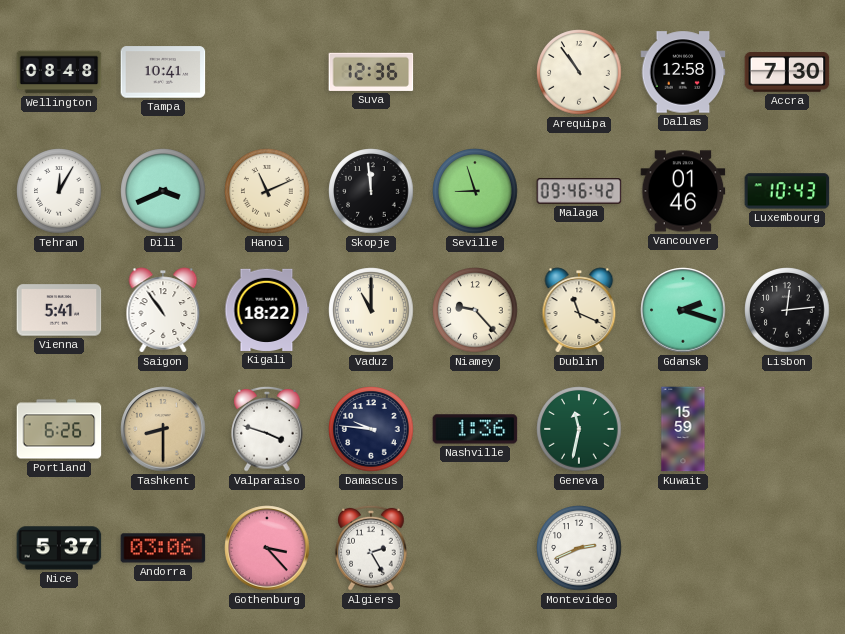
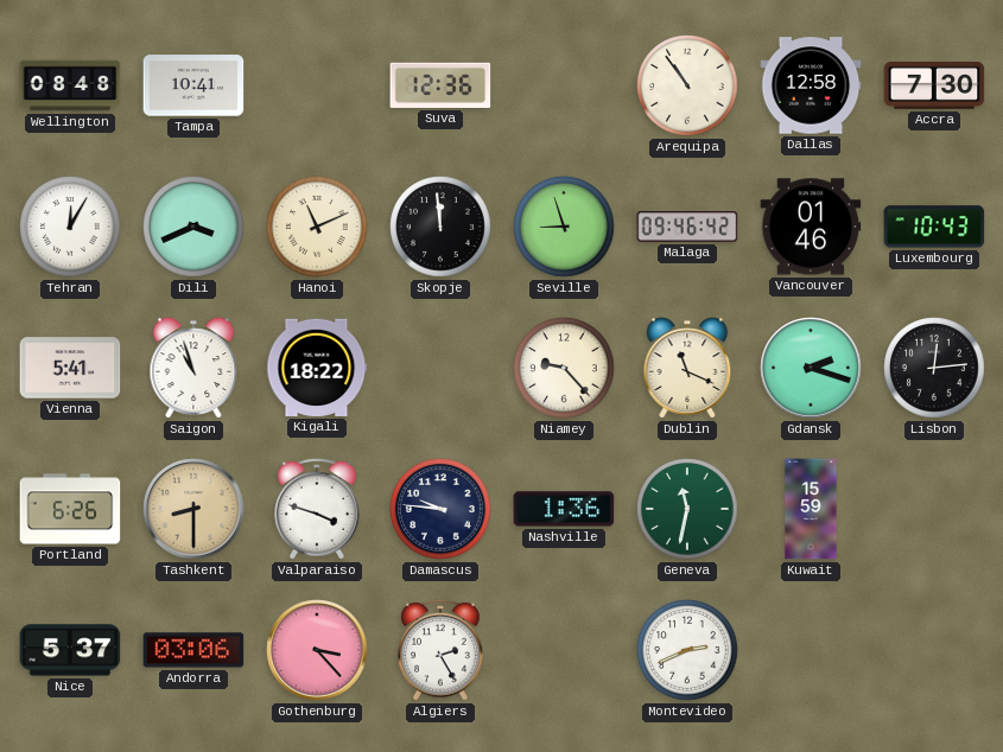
Saigon: 10:54 -> 10:57 (193, 368)
Vaduz: 11:00 -> none (371, 310)
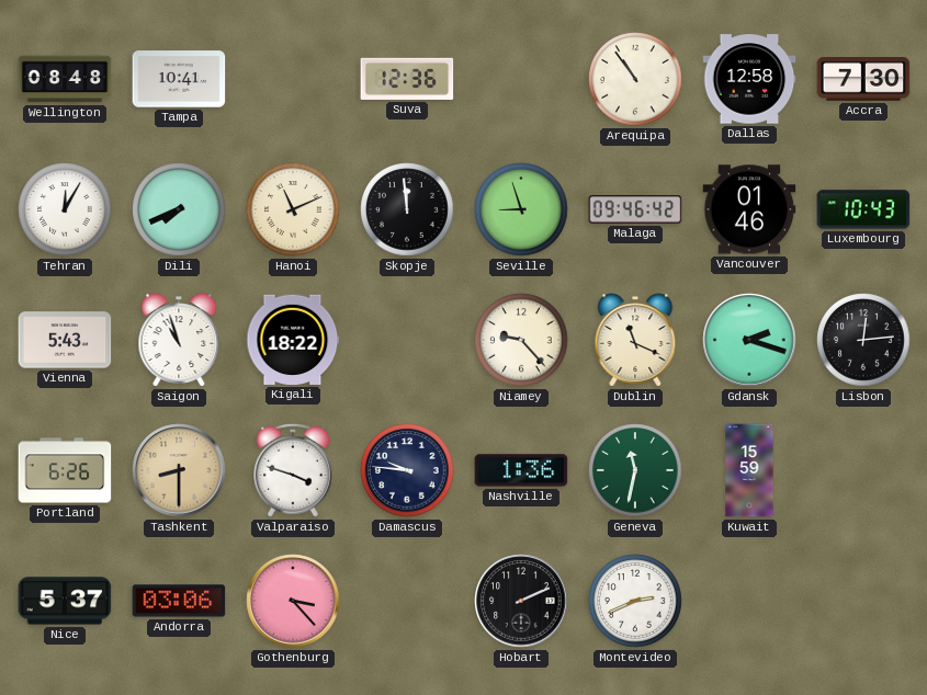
Dili: 3:41 -> 7:41 (179, 209)
Vienna: 5:41 -> 5:43 (65, 340)
Algiers: 2:25 -> none (440, 650)
Hobart: none -> 2:11 (521, 601)
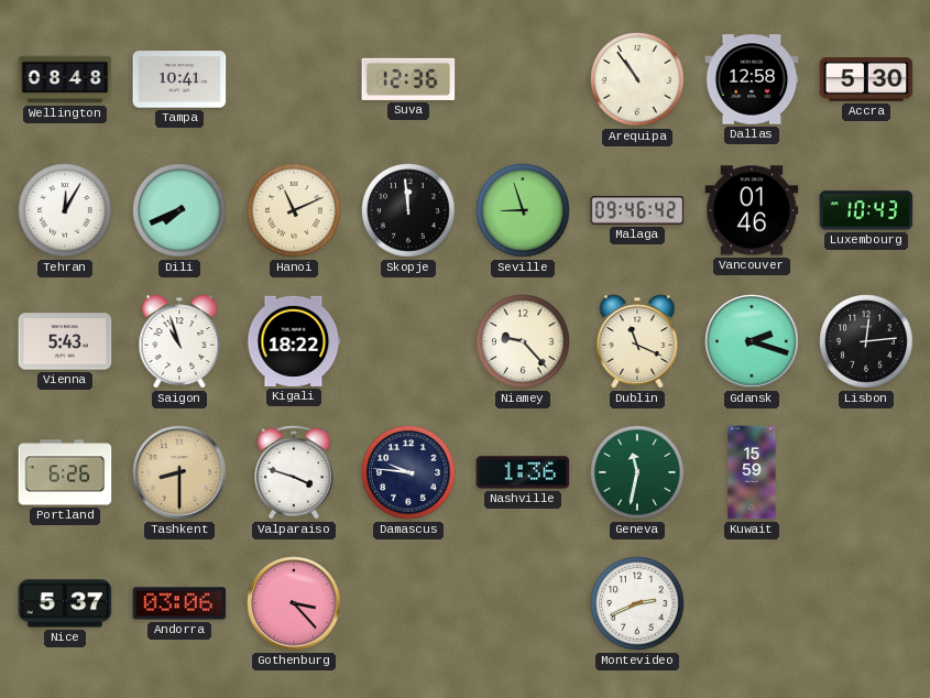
Accra: 7:30 -> 5:30 (866, 80)
Hobart: 2:11 -> none (521, 601)
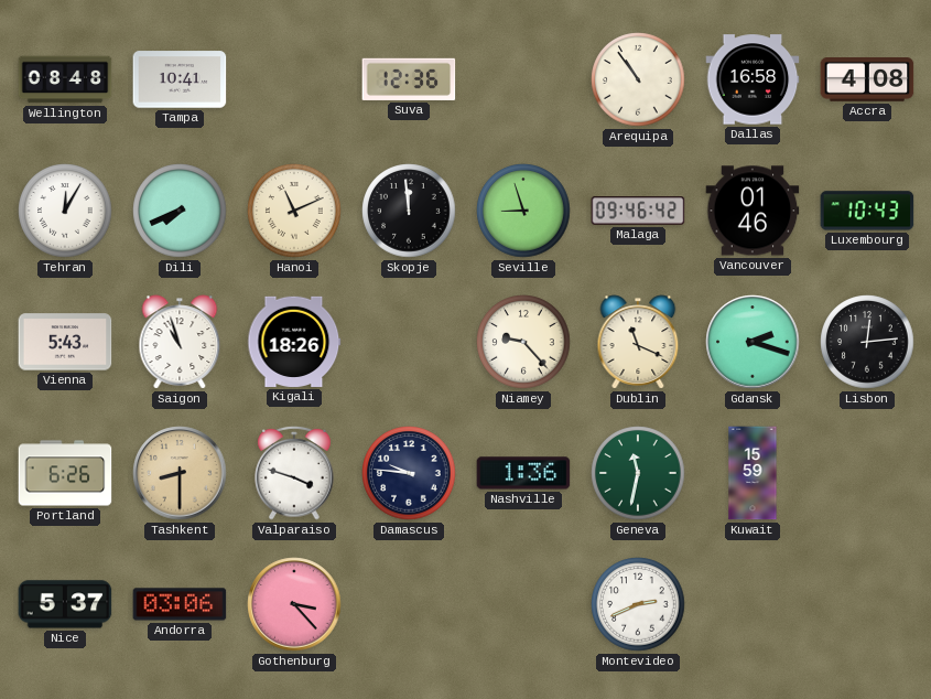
Dallas: 12:58 -> 16:58 (753, 79)
Accra: 5:30 -> 4:08 (867, 80)
Kigali: 18:22 -> 18:26 (294, 342)
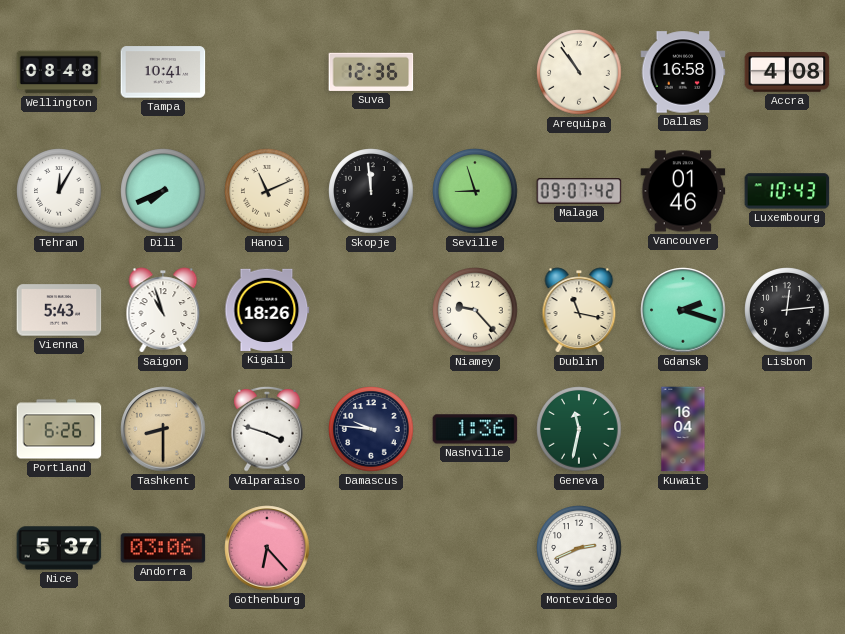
Malaga: 09:46 -> 09:07 (579, 191)
Dublin: 11:19 -> 11:17 (579, 310)
Kuwait: 15:59 -> 16:04 (683, 429)
Gothenburg: 3:23 -> 6:23 (267, 548)
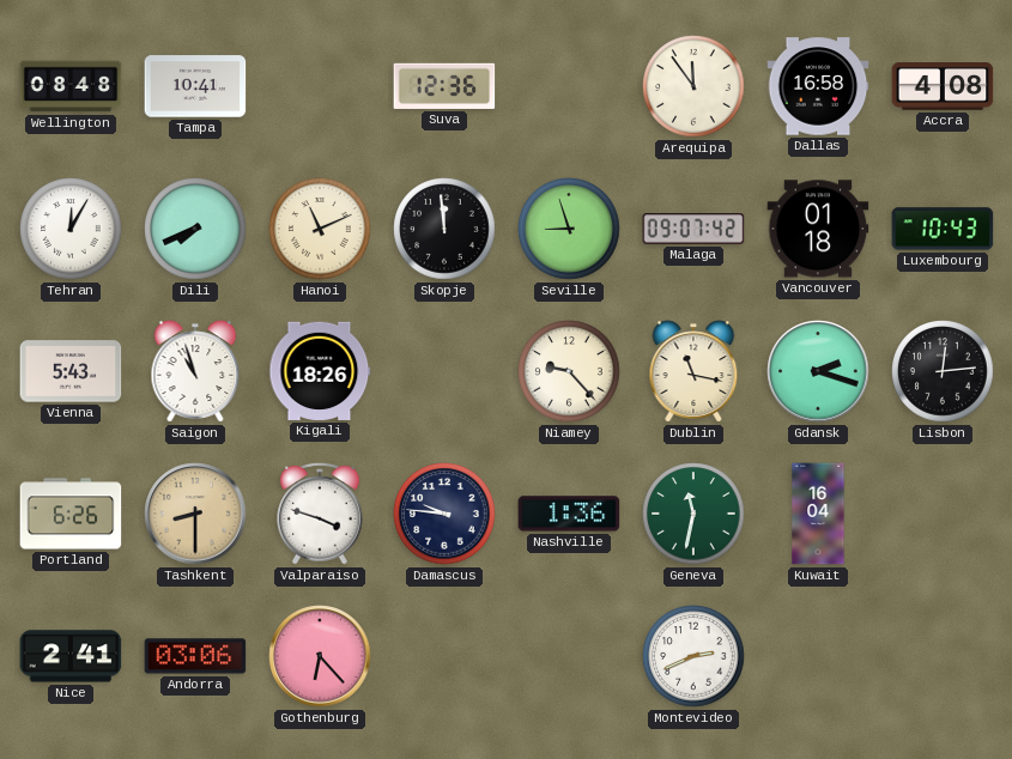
Arequipa: 10:54 -> 11:54 (693, 86)
Vancouver: 01:46 -> 01:18 (818, 229)
Nice: 5:37 -> 2:41 (71, 656)
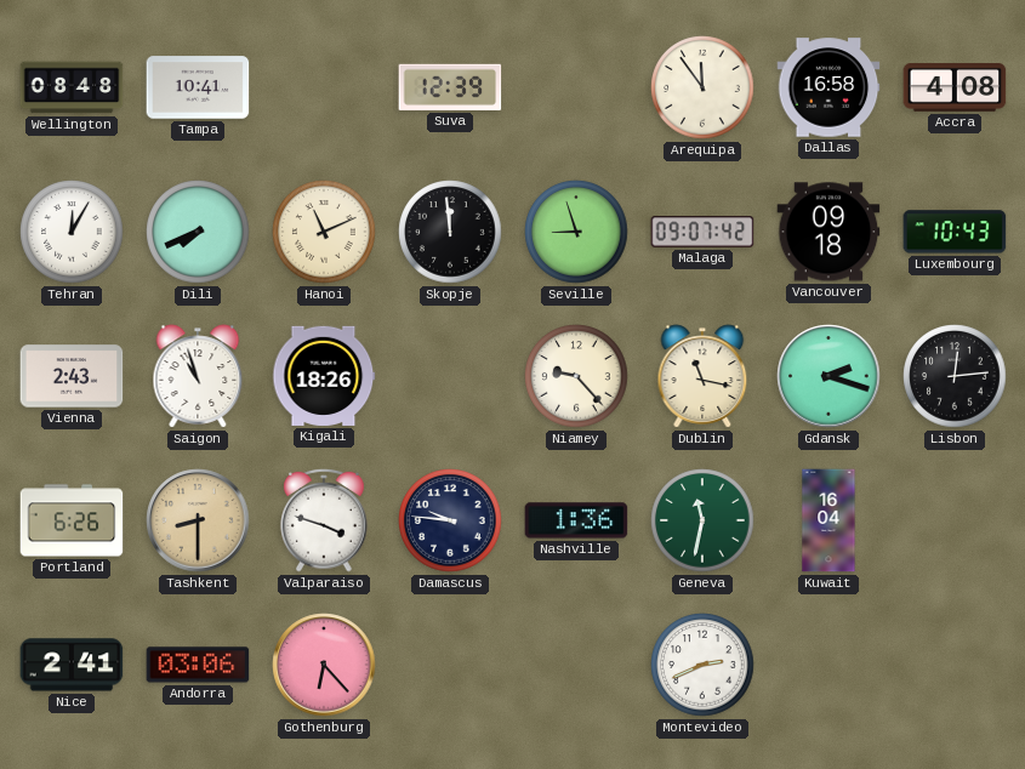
Suva: 12:36 -> 12:39 (450, 87)
Vancouver: 01:18 -> 09:18 (828, 232)
Vienna: 5:43 -> 2:43 (72, 376)
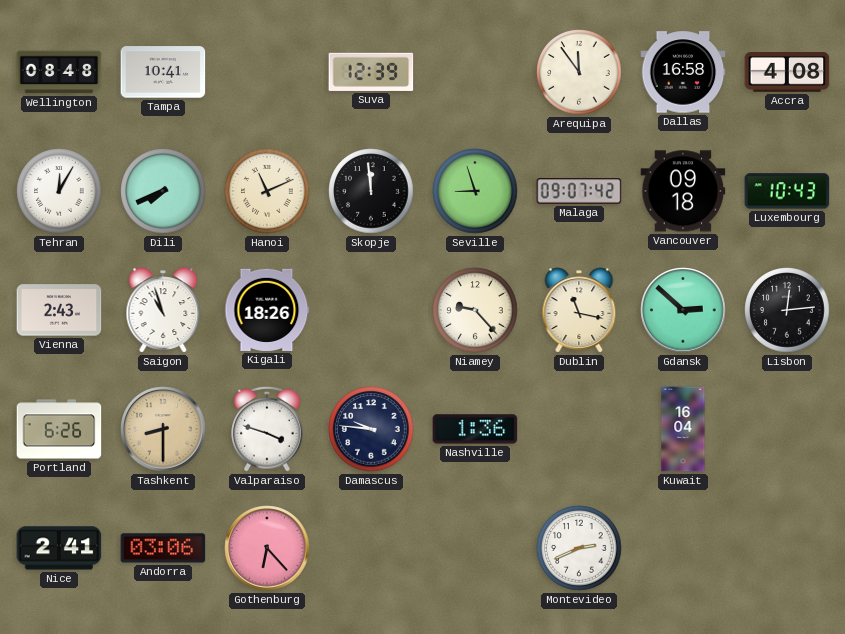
Gdansk: 2:18 -> 2:52 (683, 310)
Geneva: 11:32 -> none (702, 520)
